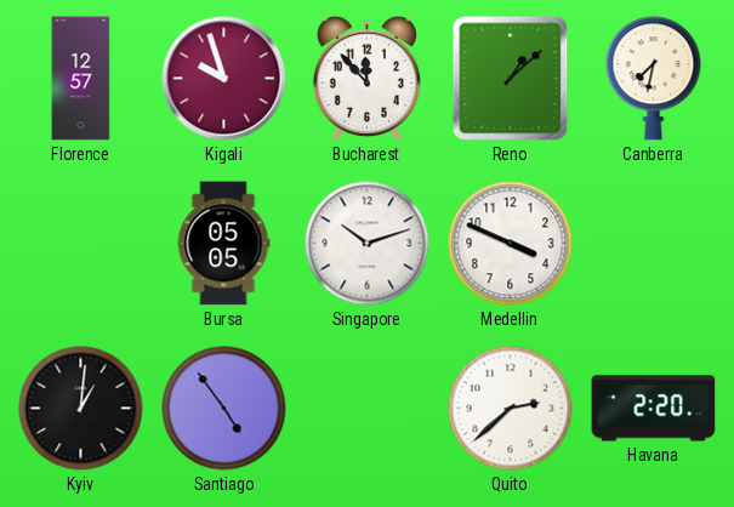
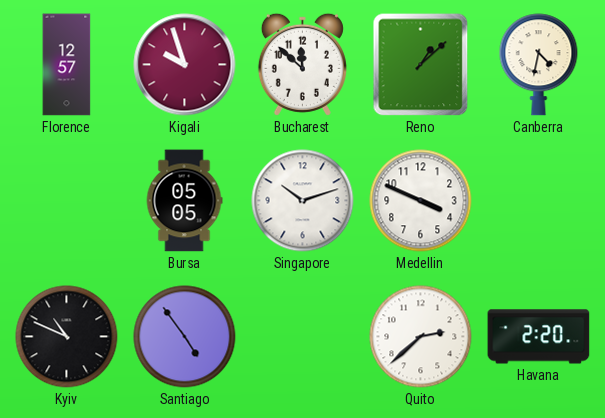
Bucharest: 11:53 -> 11:52 (302, 64)
Canberra: 7:32 -> 4:32 (539, 65)
Kyiv: 1:01 -> 10:49 (67, 337)
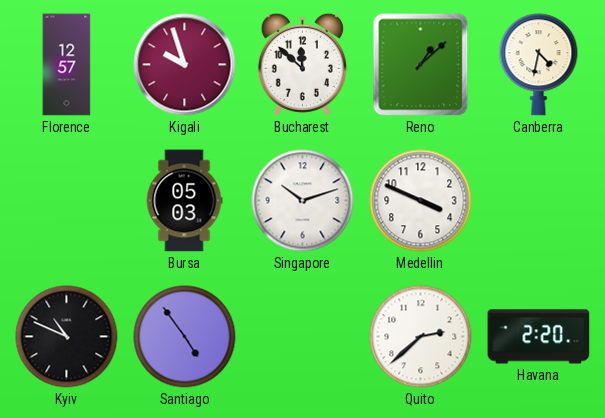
Bursa: 05:05 -> 05:03 (184, 201)
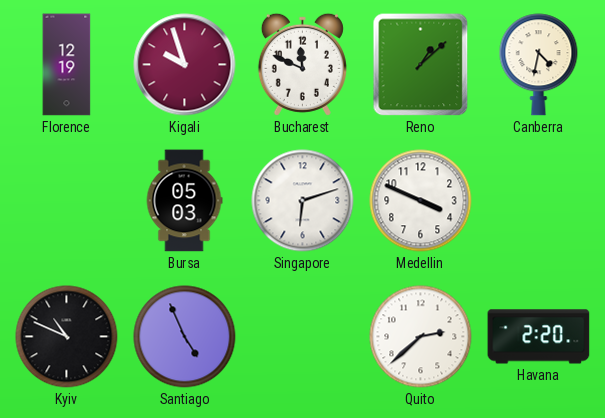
Florence: 12:57 -> 12:19 (67, 65)
Bucharest: 11:52 -> 11:49 (302, 64)
Singapore: 10:12 -> 6:12 (303, 201)
Santiago: 4:54 -> 4:56 (185, 337)
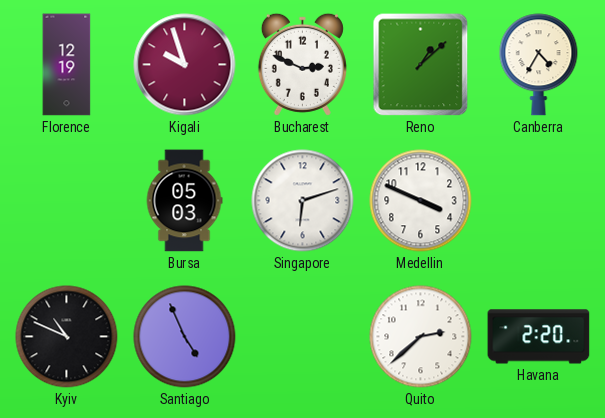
Bucharest: 11:49 -> 2:49 (302, 64)
Canberra: 4:32 -> 4:35 (539, 65)
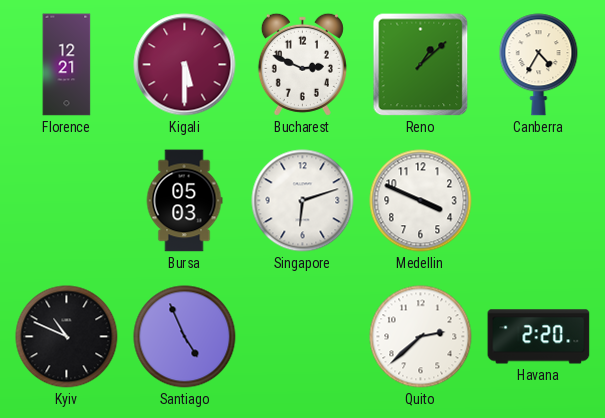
Florence: 12:19 -> 12:21 (67, 65)
Kigali: 9:57 -> 5:30 (185, 65)
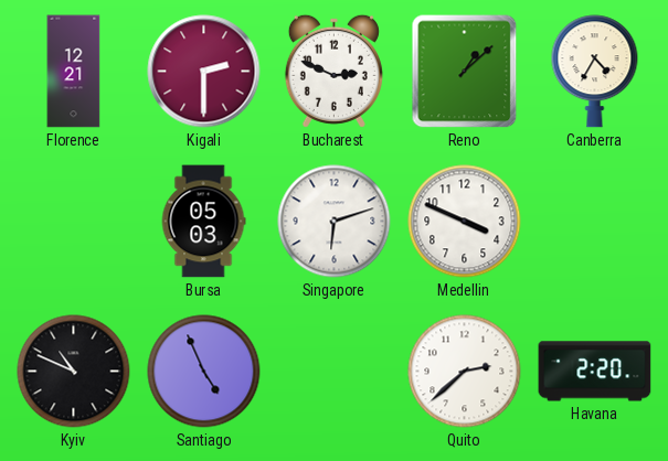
Kigali: 5:30 -> 2:30 (204, 72)
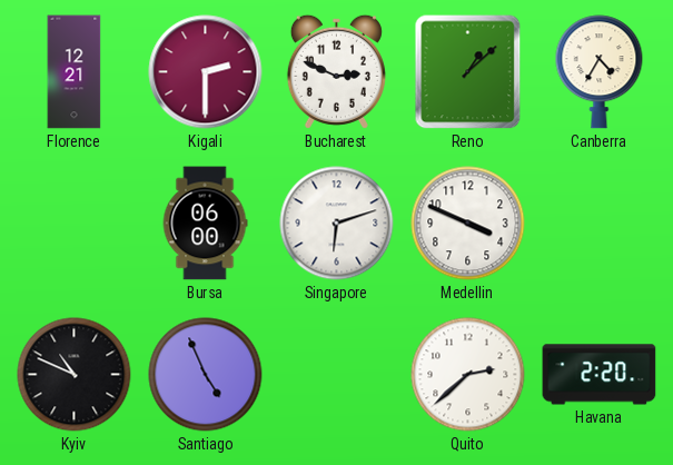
Bursa: 05:03 -> 06:00 (205, 224)
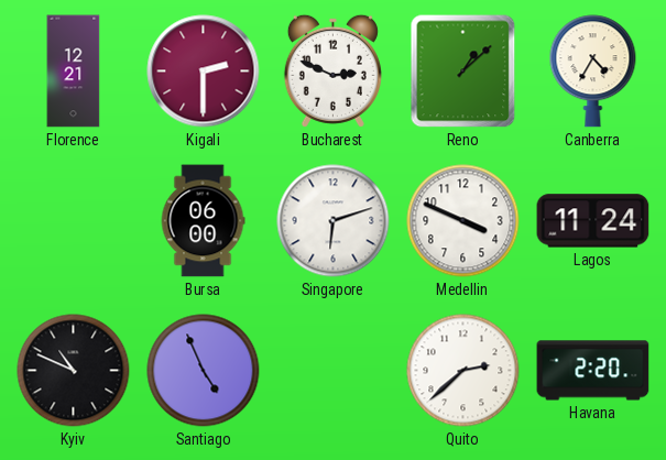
Lagos: none -> 11:24 (593, 221)
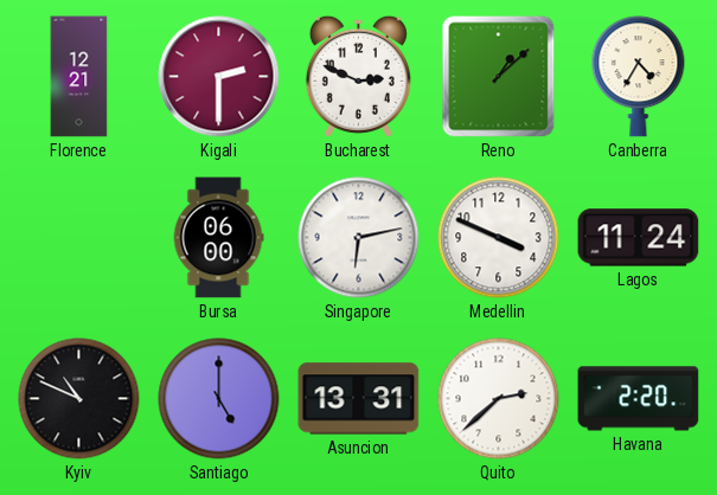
Singapore: 6:12 -> 6:13 (359, 238)
Santiago: 4:56 -> 5:00 (219, 399)
Asuncion: none -> 13:31 (359, 399)
